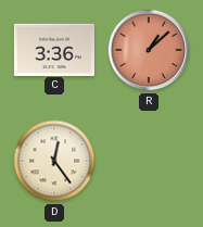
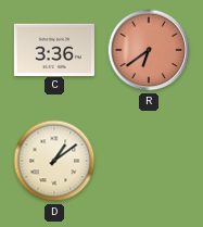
R: 1:08 -> 6:39 (149, 50)
D: 12:24 -> 1:09 (54, 161)
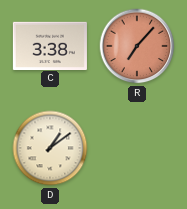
C: 3:36 -> 3:38 (50, 45)
R: 6:39 -> 7:07 (137, 46)
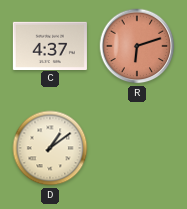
C: 3:38 -> 4:37 (50, 45)
R: 7:07 -> 6:12 (137, 46)
